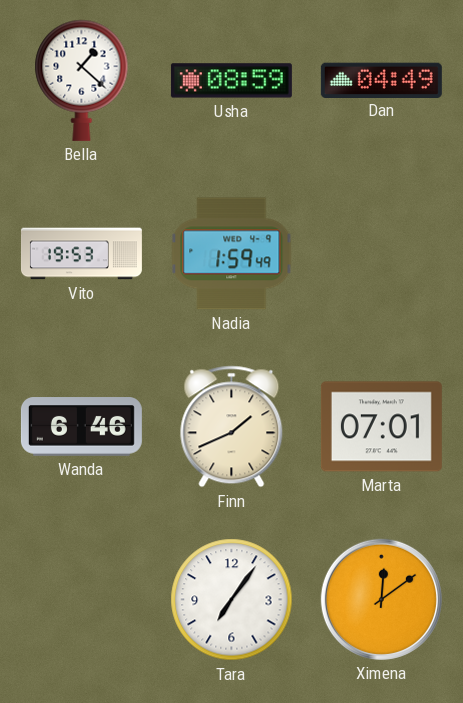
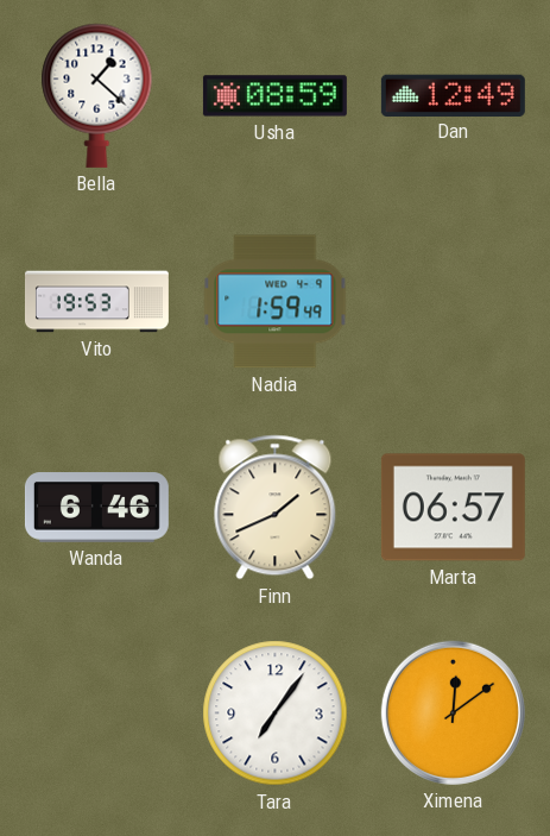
Dan: 04:49 -> 12:49 (453, 95)
Marta: 07:01 -> 06:57 (453, 508)
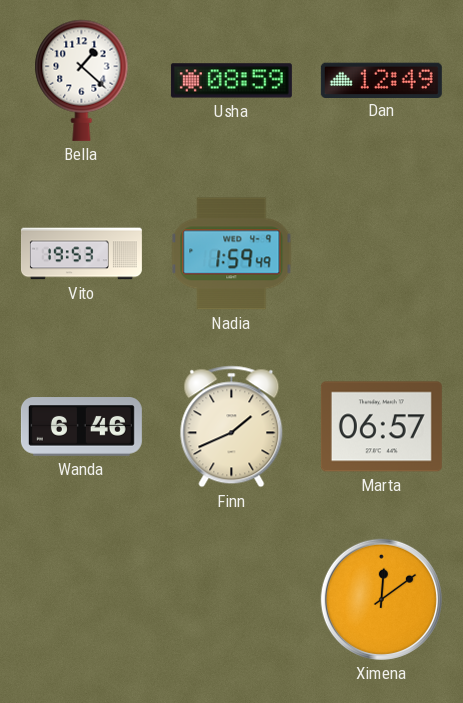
Tara: 7:06 -> none (276, 714)
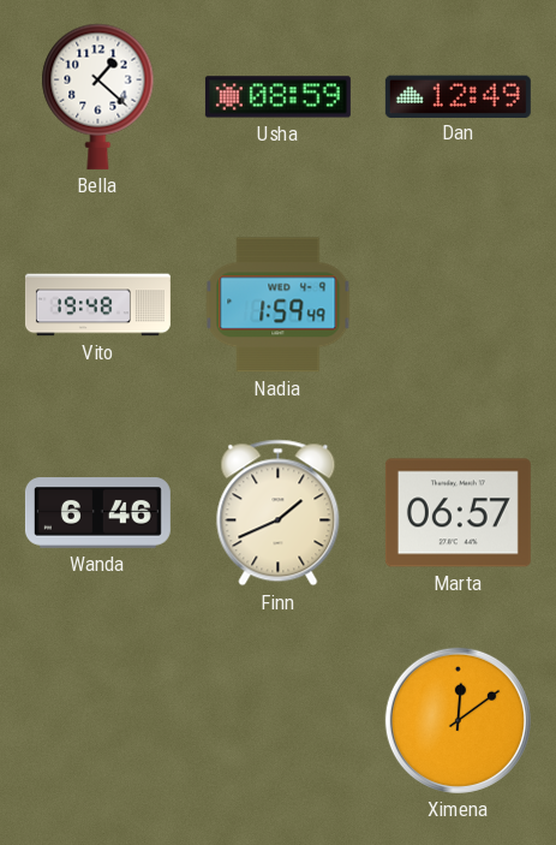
Vito: 19:53 -> 19:48 (97, 305)
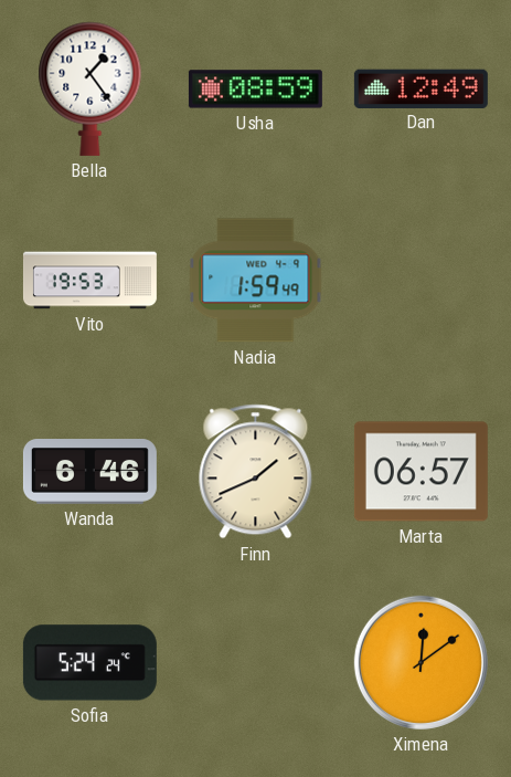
Bella: 1:22 -> 1:24 (91, 88)
Vito: 19:48 -> 19:53 (89, 281)
Sofia: none -> 5:24 (89, 663)
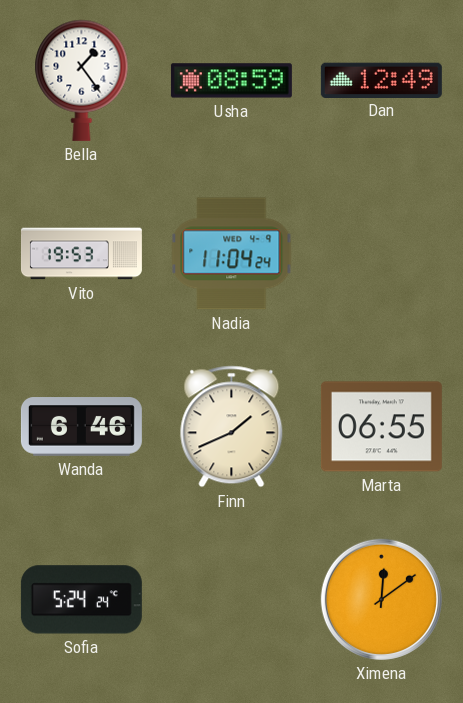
Nadia: 1:59 -> 11:04 (232, 254)
Marta: 06:57 -> 06:55 (381, 427)
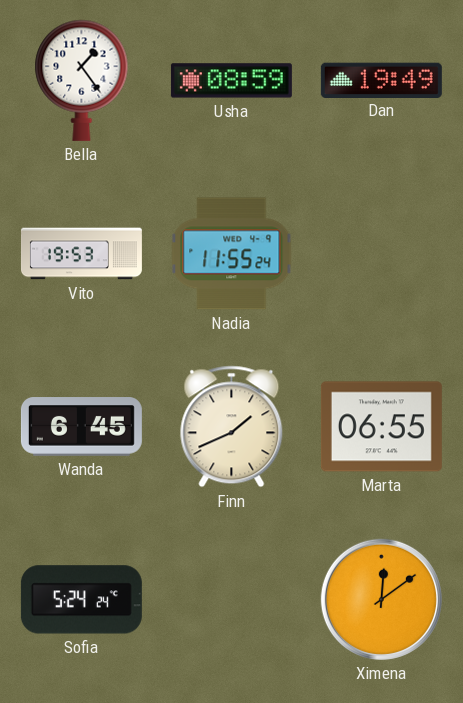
Dan: 12:49 -> 19:49 (381, 80)
Nadia: 11:04 -> 11:55 (232, 254)
Wanda: 6:46 -> 6:45 (81, 427)
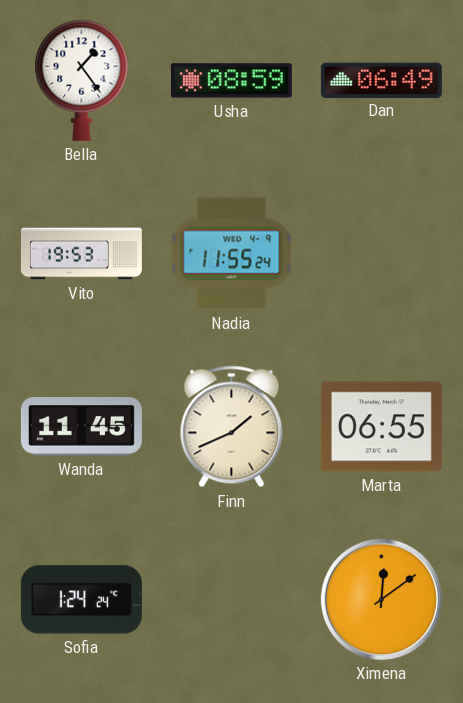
Dan: 19:49 -> 06:49 (381, 80)
Wanda: 6:45 -> 11:45 (81, 427)
Sofia: 5:24 -> 1:24 (81, 600)
